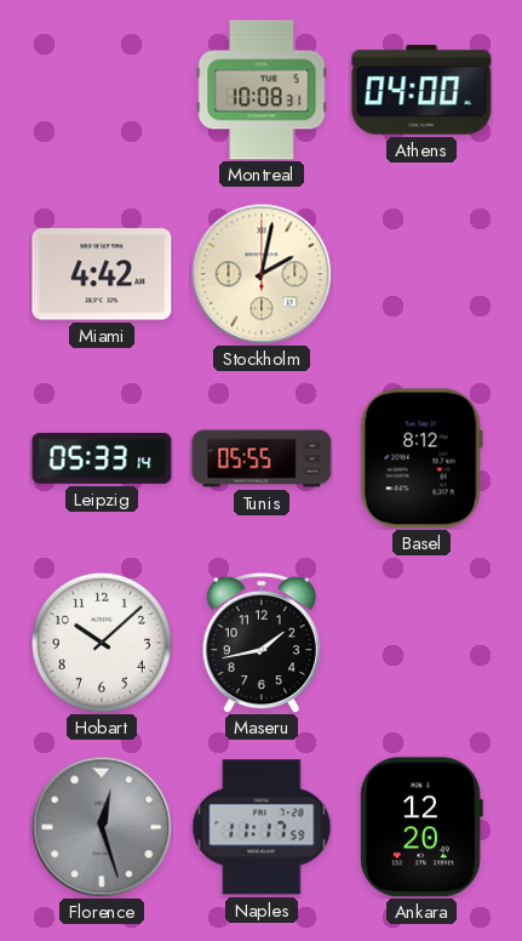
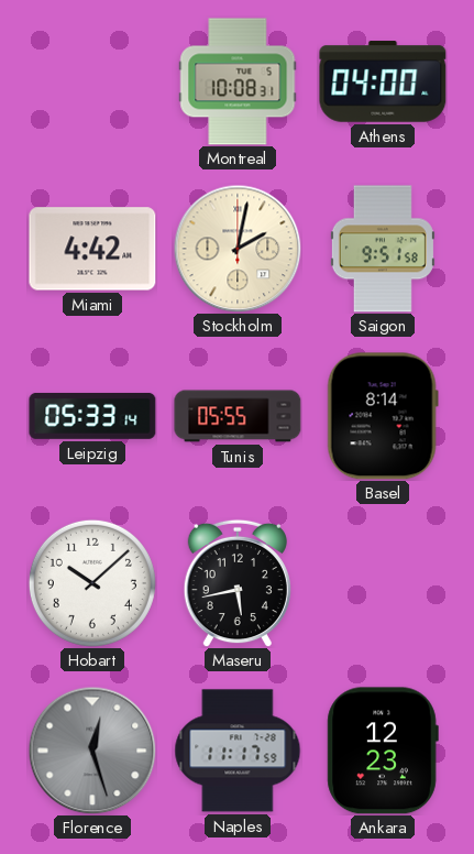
Saigon: none -> 9:51 (383, 249)
Basel: 8:12 -> 8:14 (383, 416)
Maseru: 1:43 -> 5:43 (238, 583)
Ankara: 12:20 -> 12:23 (383, 751)
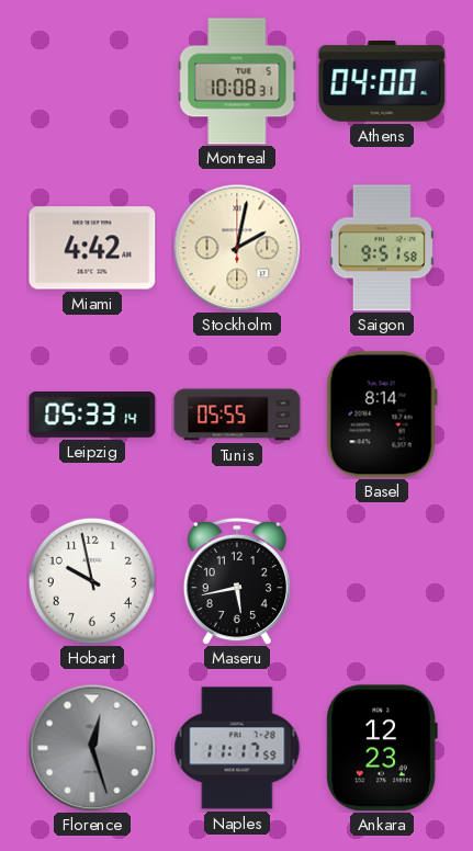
Hobart: 10:08 -> 9:58 (92, 581)
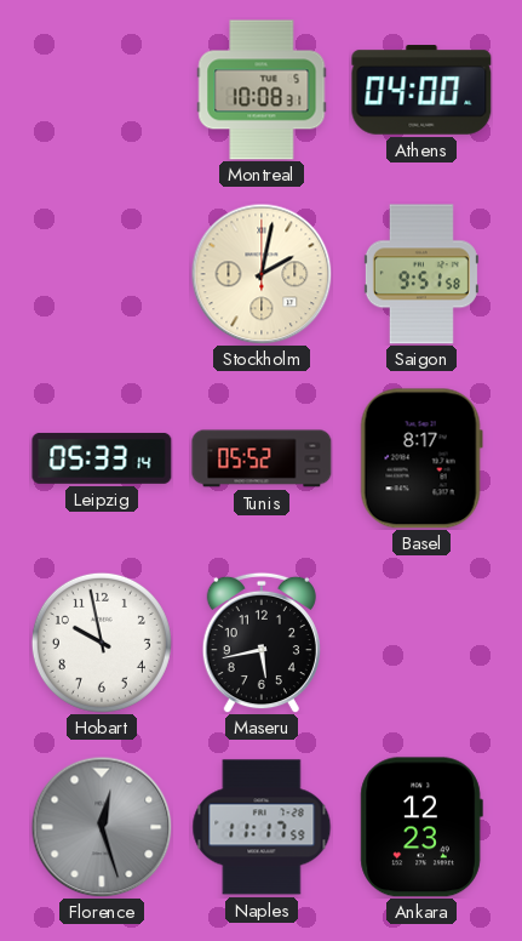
Miami: 4:42 -> none (92, 248)
Tunis: 05:55 -> 05:52 (262, 458)
Basel: 8:14 -> 8:17 (421, 458)
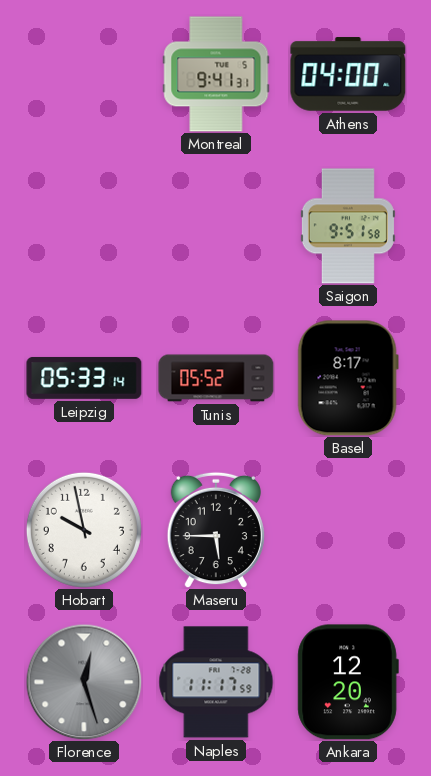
Montreal: 10:08 -> 9:41 (216, 74)
Stockholm: 2:02 -> none (262, 274)
Maseru: 5:43 -> 5:45 (216, 530)
Ankara: 12:23 -> 12:20 (348, 682)
